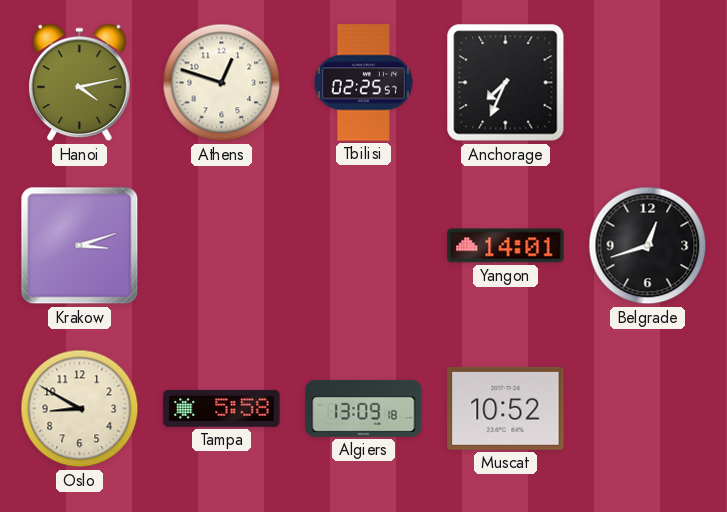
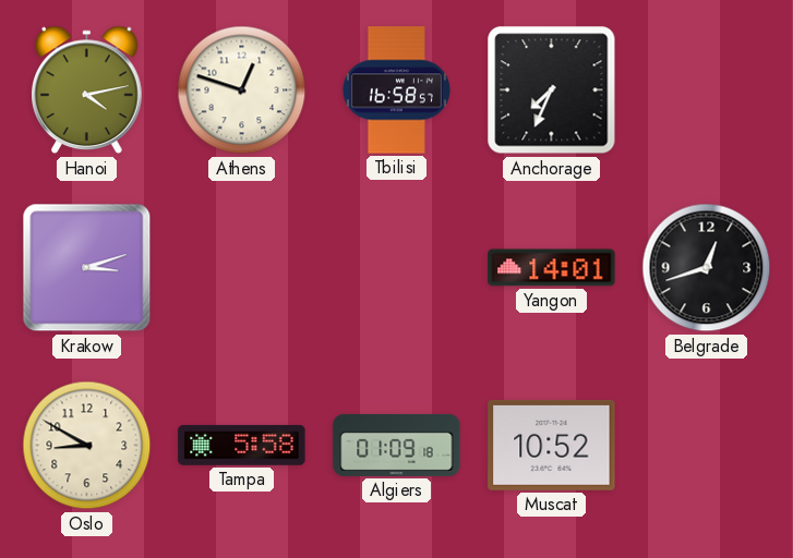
Tbilisi: 02:25 -> 16:58 (396, 90)
Algiers: 13:09 -> 01:09 (397, 445)
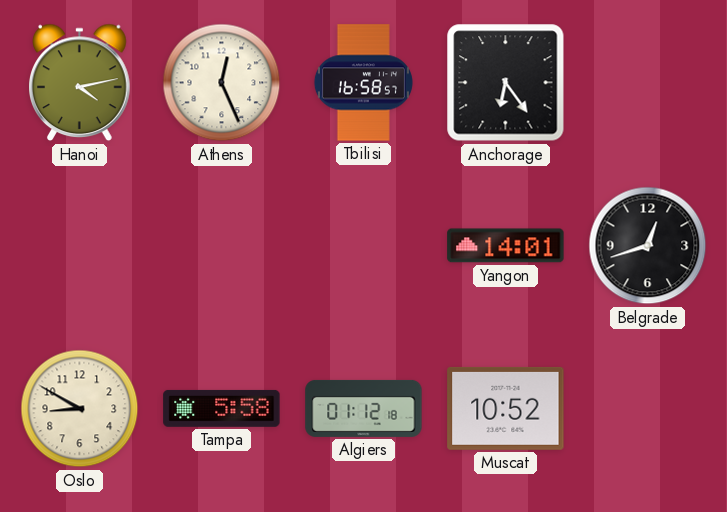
Athens: 12:48 -> 12:26 (222, 83)
Anchorage: 7:34 -> 6:24 (506, 83)
Krakow: 3:12 -> none (87, 268)
Algiers: 01:09 -> 01:12 (364, 408)
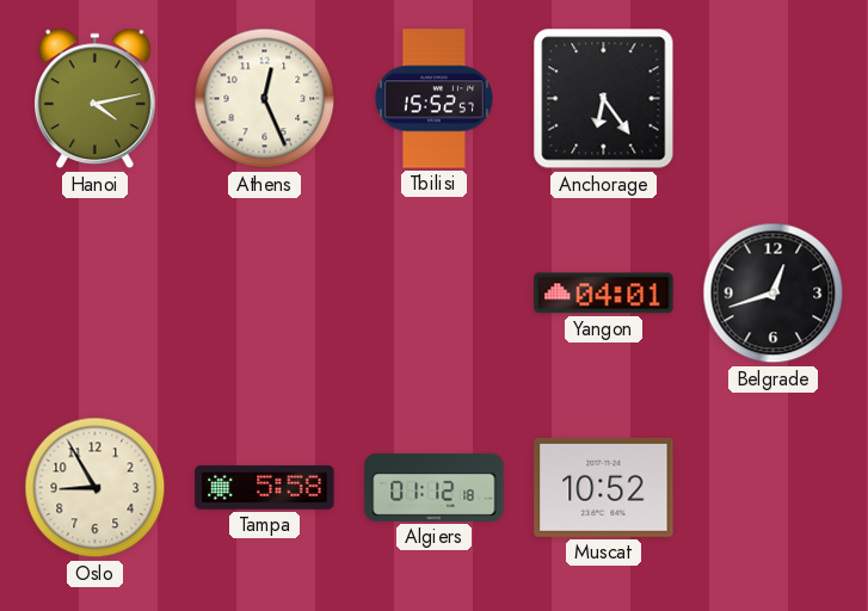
Tbilisi: 16:58 -> 15:52 (433, 99)
Yangon: 14:01 -> 04:01 (604, 294)
Oslo: 8:50 -> 8:55 (96, 488)
